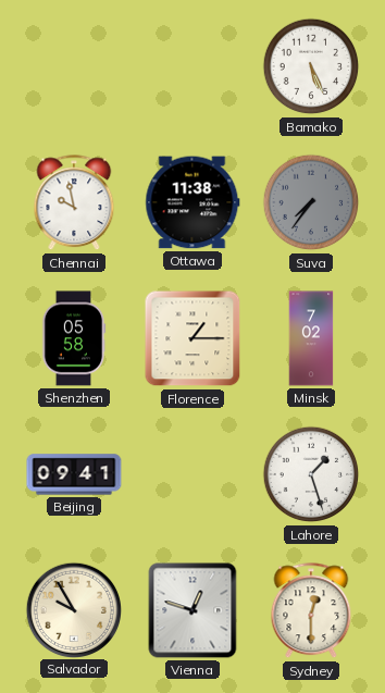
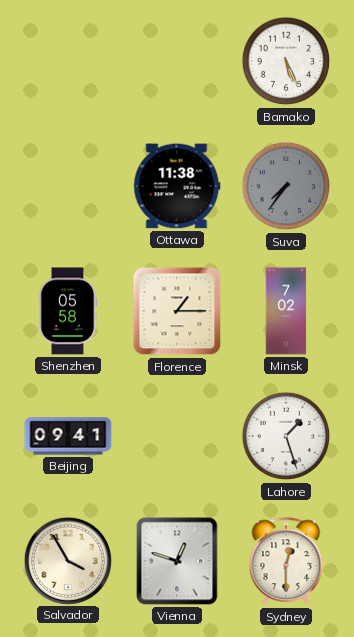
Chennai: 9:58 -> none (74, 203)
Salvador: 9:55 -> 3:55 (67, 560)
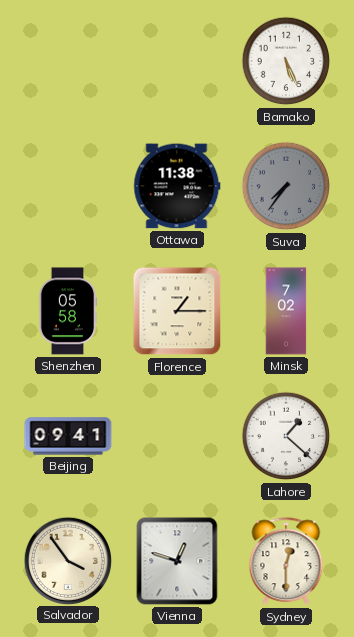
Lahore: 1:27 -> 1:22 (286, 436)
Salvador: 3:55 -> 3:54 (67, 560)
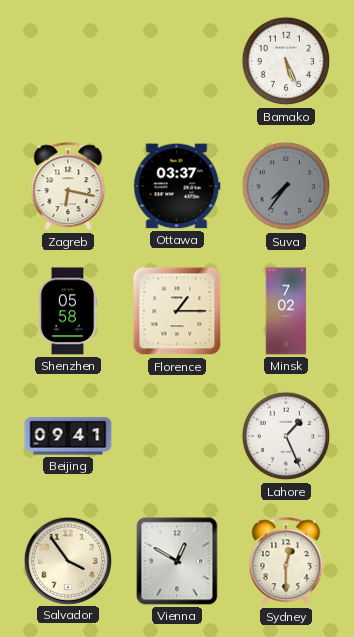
Zagreb: none -> 6:17 (68, 187)
Ottawa: 11:38 -> 03:37 (177, 186)
Lahore: 1:22 -> 1:26 (286, 436)
Vienna: 12:48 -> 12:50 (177, 561)
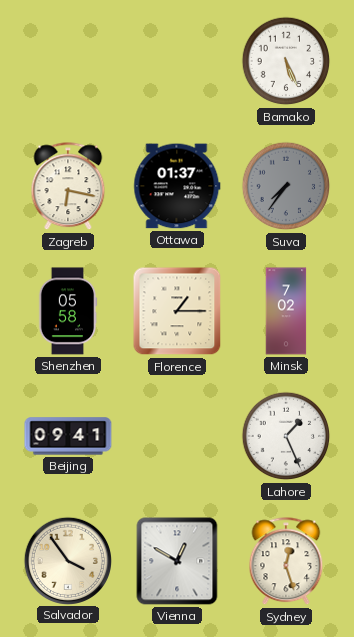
Ottawa: 03:37 -> 01:37 (177, 186)
Sydney: 12:30 -> 12:27 (286, 562)
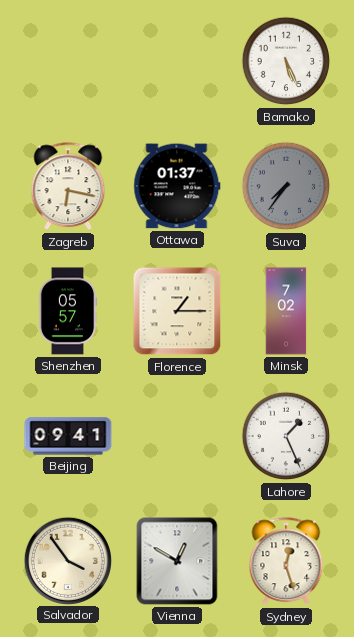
Shenzhen: 05:58 -> 05:57 (68, 311)
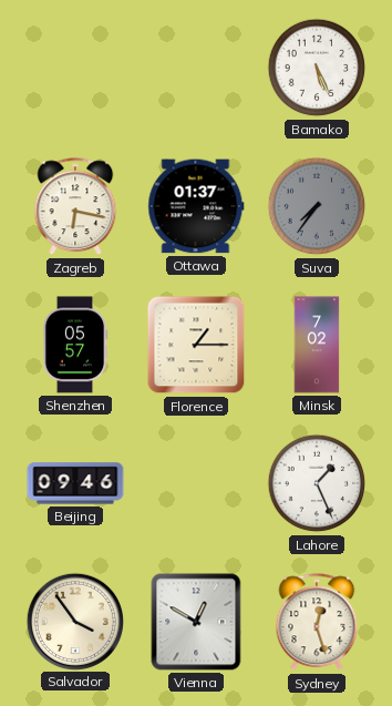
Beijing: 09:41 -> 09:46 (75, 483)
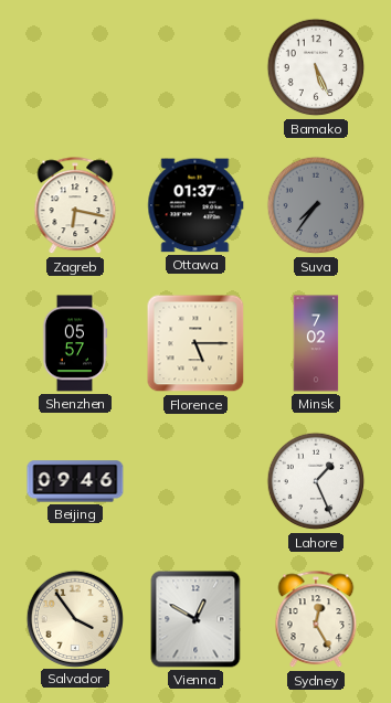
Florence: 1:15 -> 5:15 (196, 343)
Sydney: 12:27 -> 12:25 (316, 620)
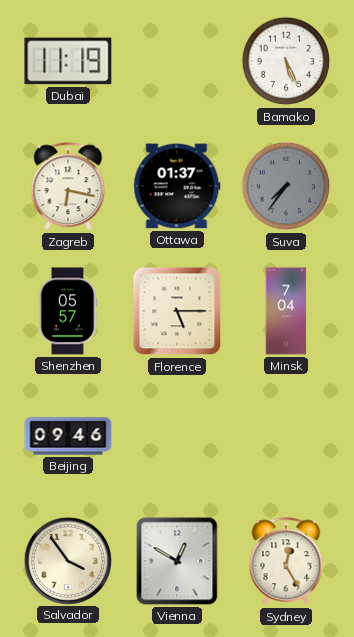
Dubai: none -> 11:19 (68, 61)
Minsk: 7:02 -> 7:04 (286, 311)
Lahore: 1:26 -> none (316, 481)
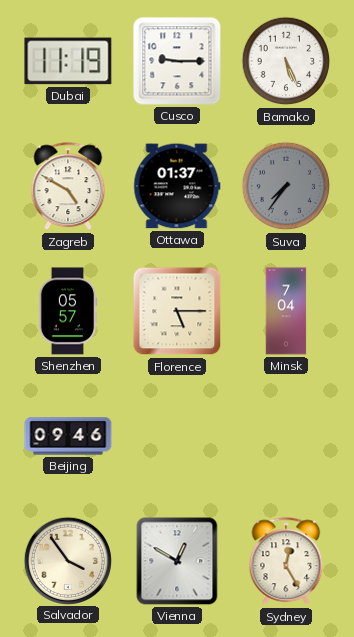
Cusco: none -> 9:15 (177, 61)
Zagreb: 6:17 -> 4:50 (68, 187)
